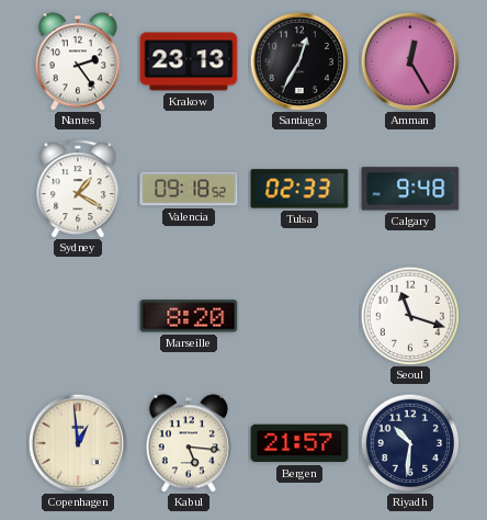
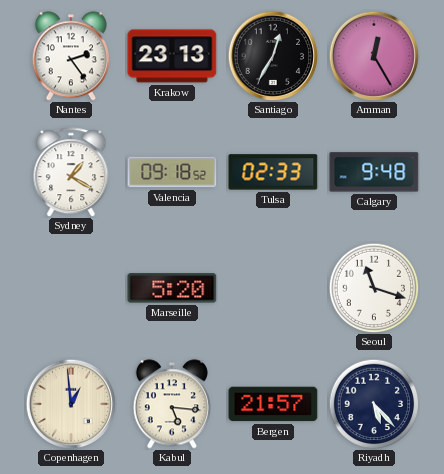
Marseille: 8:20 -> 5:20 (172, 288)
Riyadh: 10:31 -> 5:23 (374, 404)
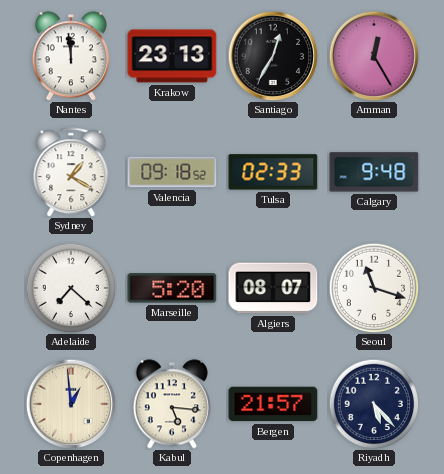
Nantes: 2:24 -> 11:59 (71, 56)
Adelaide: none -> 7:22 (71, 288)
Algiers: none -> 08:07 (273, 288)
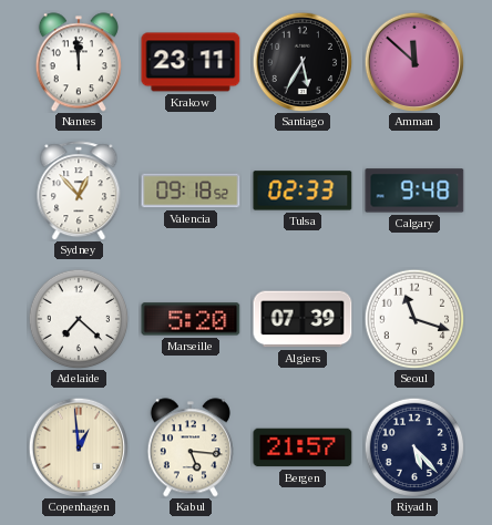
Krakow: 23:13 -> 23:11 (191, 62)
Santiago: 12:35 -> 5:35 (303, 62)
Amman: 12:25 -> 11:52 (414, 62)
Sydney: 1:20 -> 12:53 (79, 191)
Algiers: 08:07 -> 07:39 (303, 319)
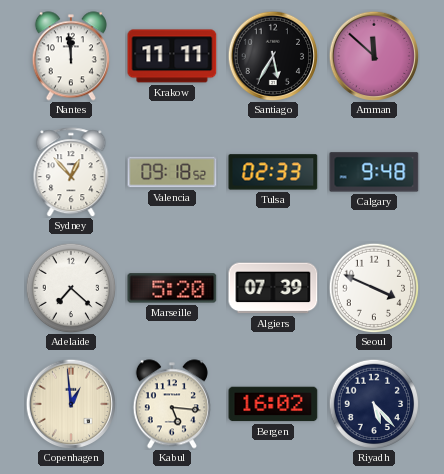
Krakow: 23:11 -> 11:11 (172, 56)
Seoul: 11:18 -> 3:49 (374, 288)
Bergen: 21:57 -> 16:02 (273, 404)
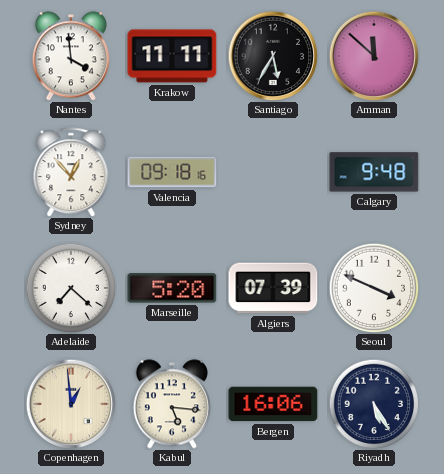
Nantes: 11:59 -> 3:59 (71, 56)
Valencia: 09:18:52 -> 09:18:16 (172, 172)
Tulsa: 02:33 -> none (273, 172)
Bergen: 16:02 -> 16:06 (273, 404)
Riyadh: 5:23 -> 5:25 (374, 404)
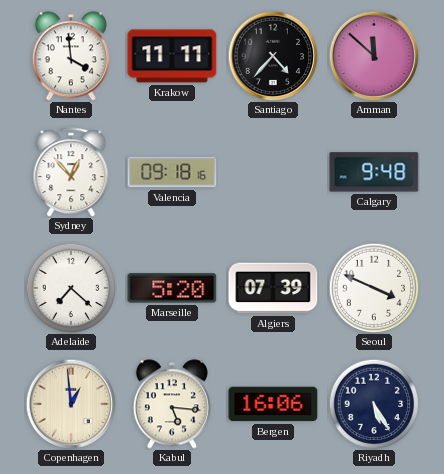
Santiago: 5:35 -> 4:37 (273, 56)
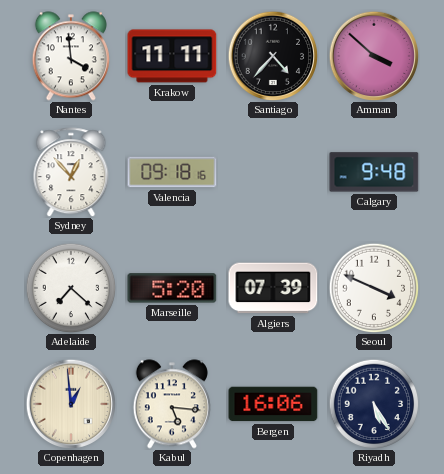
Amman: 11:52 -> 3:52 (374, 56)
